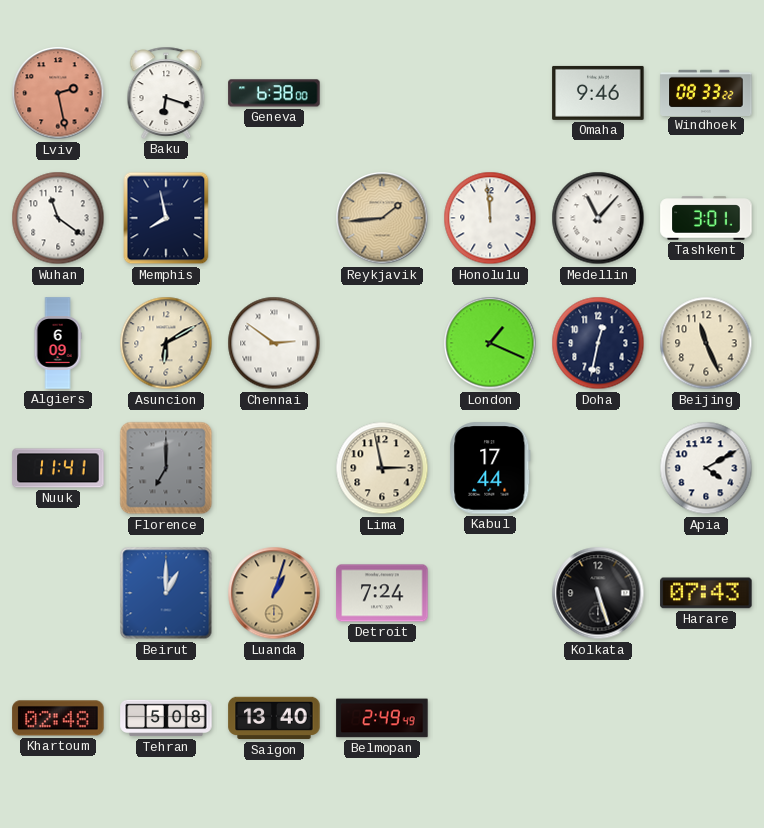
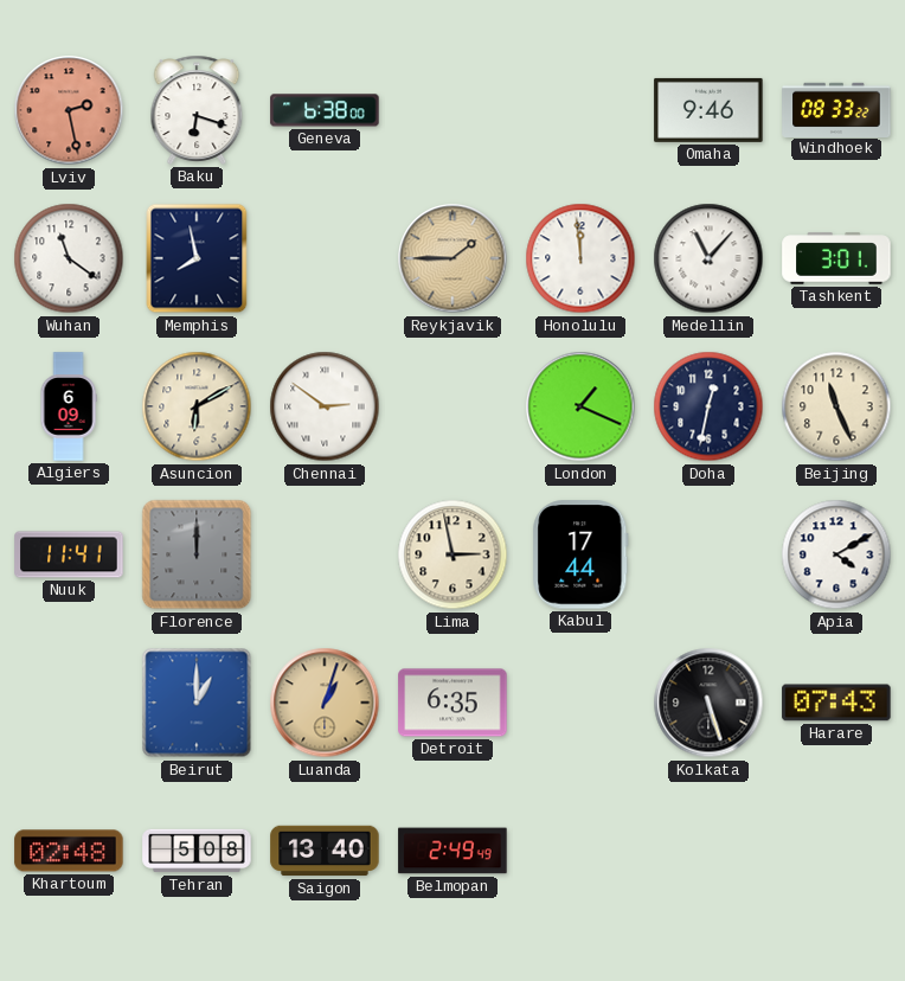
Reykjavik: 1:44 -> 1:45 (452, 258)
Florence: 7:00 -> 12:00 (197, 554)
Detroit: 7:24 -> 6:35 (452, 703)
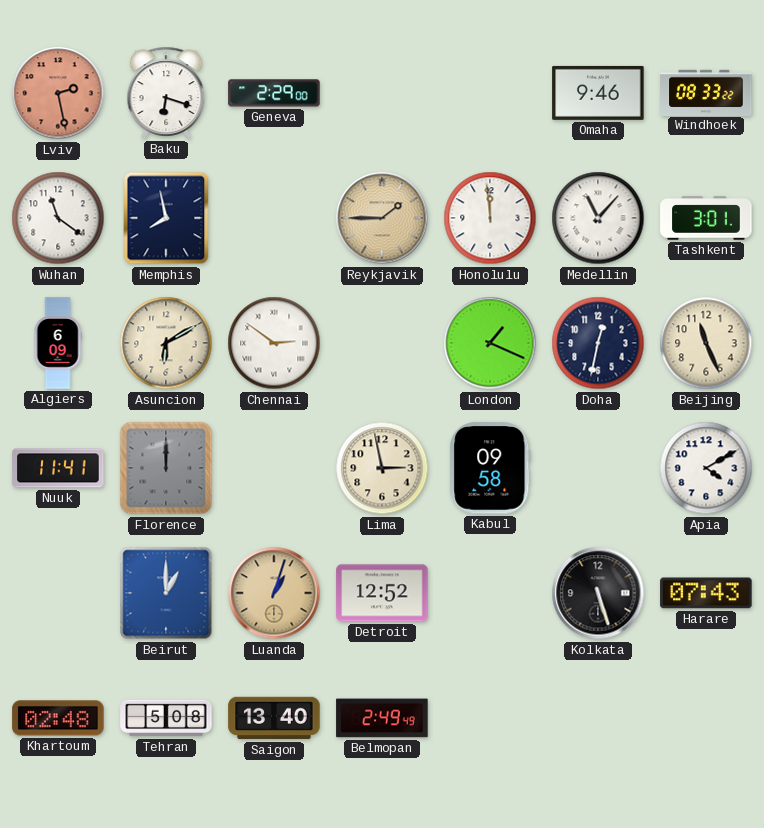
Geneva: 6:38 -> 2:29 (274, 93)
Kabul: 17:44 -> 09:58 (490, 468)
Detroit: 6:35 -> 12:52 (382, 593)
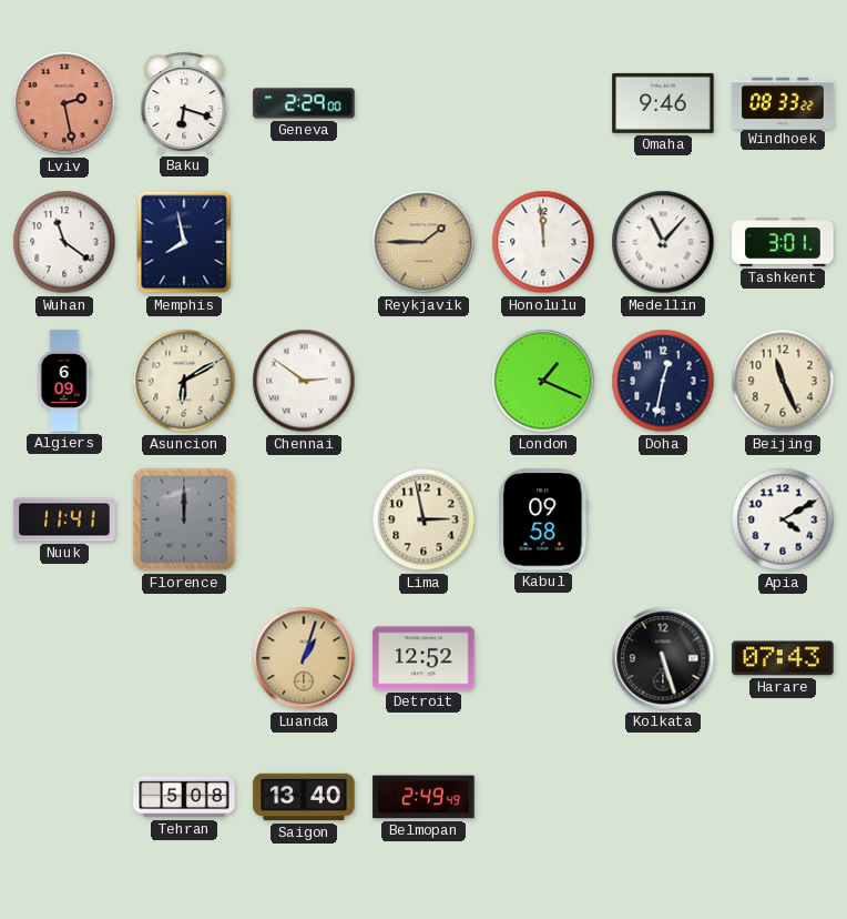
Beirut: 1:00 -> none (166, 593)
Khartoum: 02:48 -> none (58, 718)
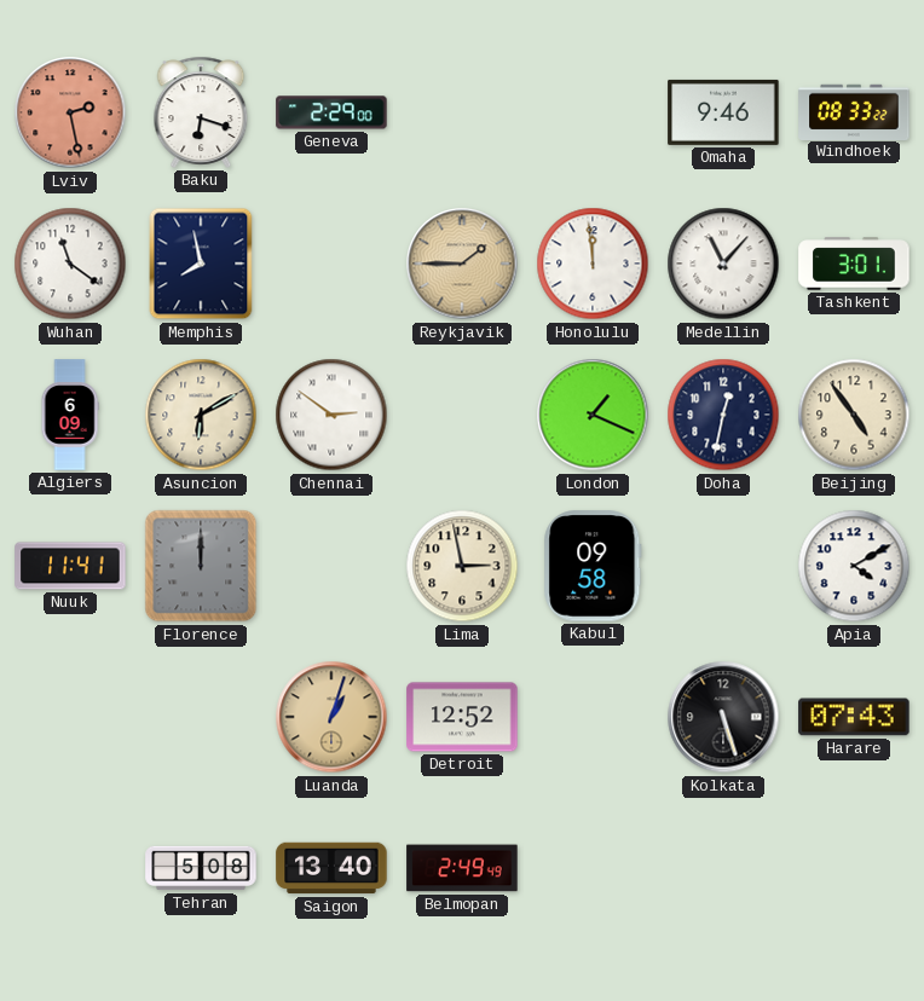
Beijing: 11:26 -> 4:54 (854, 415)
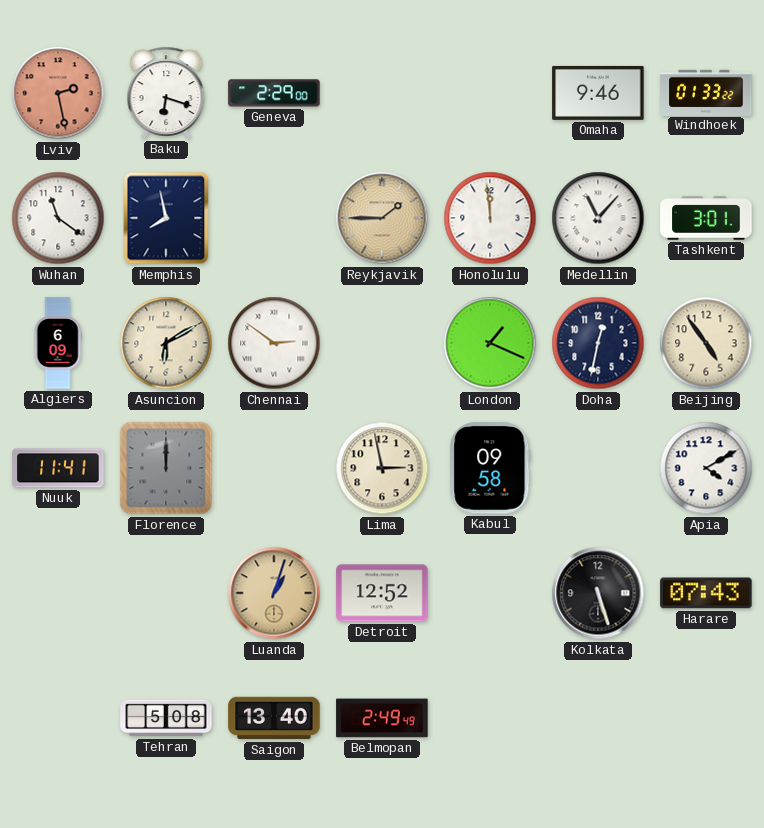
Windhoek: 08:33 -> 01:33 (706, 92)
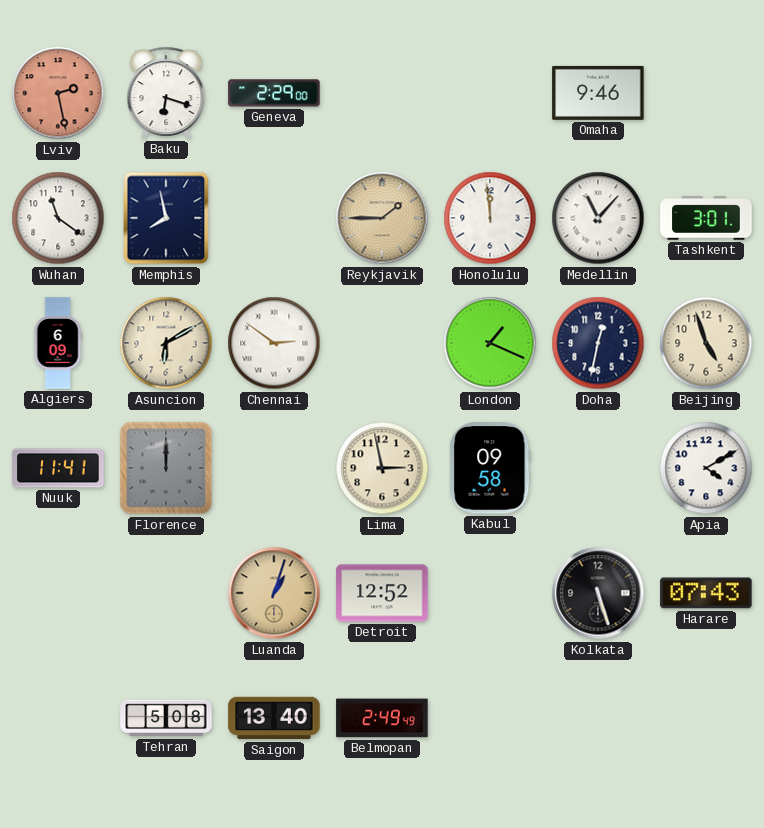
Windhoek: 01:33 -> none (706, 92)
Beijing: 4:54 -> 4:57 (706, 343)
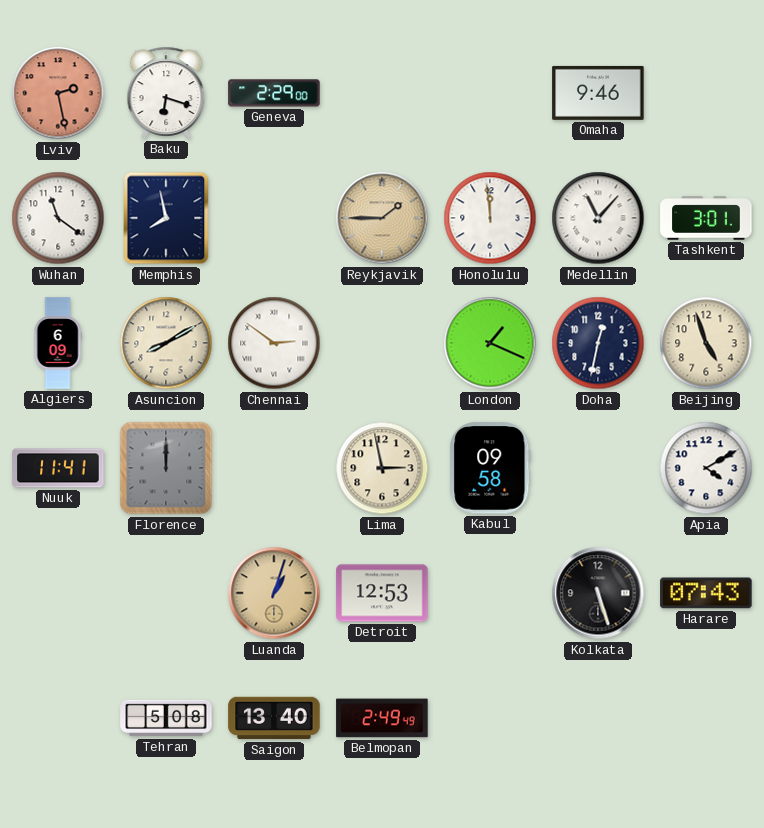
Asuncion: 6:10 -> 8:10 (166, 343)
Detroit: 12:52 -> 12:53 (382, 593)
